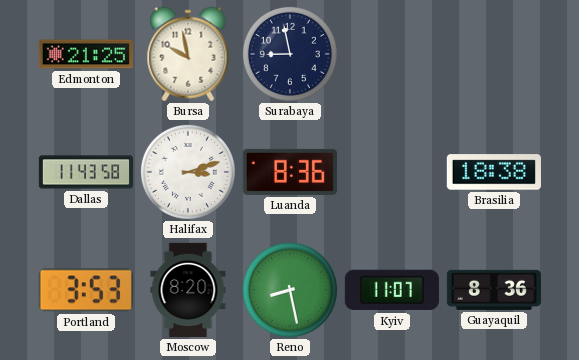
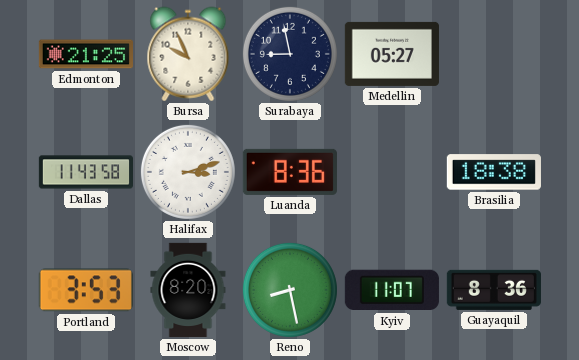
Bursa: 9:58 -> 9:56 (188, 54)
Medellin: none -> 05:27 (392, 54)
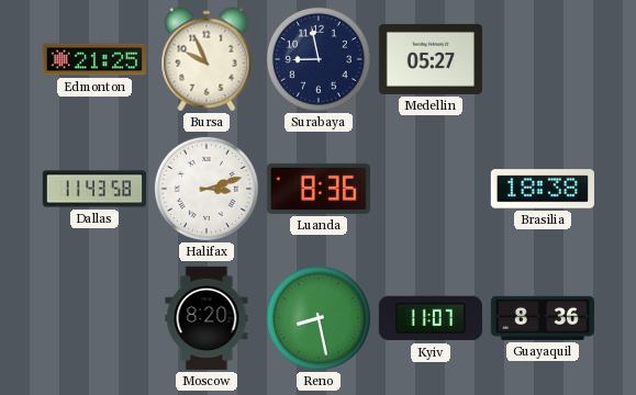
Portland: 3:53 -> none (86, 290)
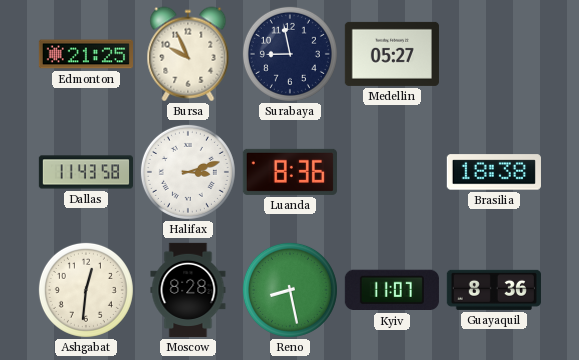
Ashgabat: none -> 12:31 (86, 290)
Moscow: 8:20 -> 8:28 (188, 290)
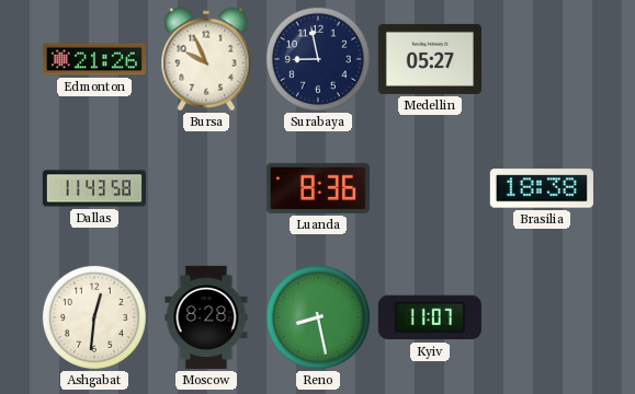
Edmonton: 21:25 -> 21:26 (94, 59)
Halifax: 3:12 -> none (188, 172)
Guayaquil: 8:36 -> none (494, 290)
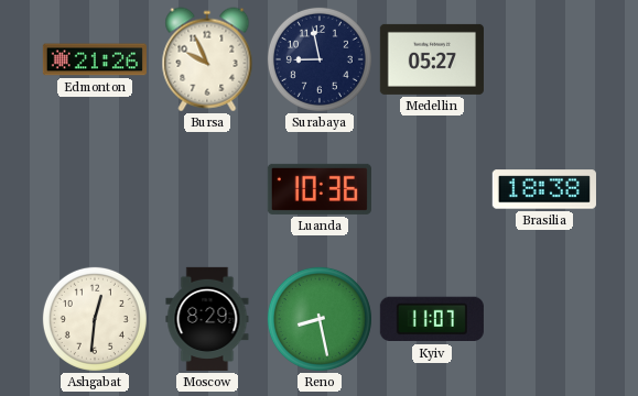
Dallas: 11:43 -> none (93, 188)
Luanda: 8:36 -> 10:36 (320, 189)
Moscow: 8:28 -> 8:29 (207, 319)
